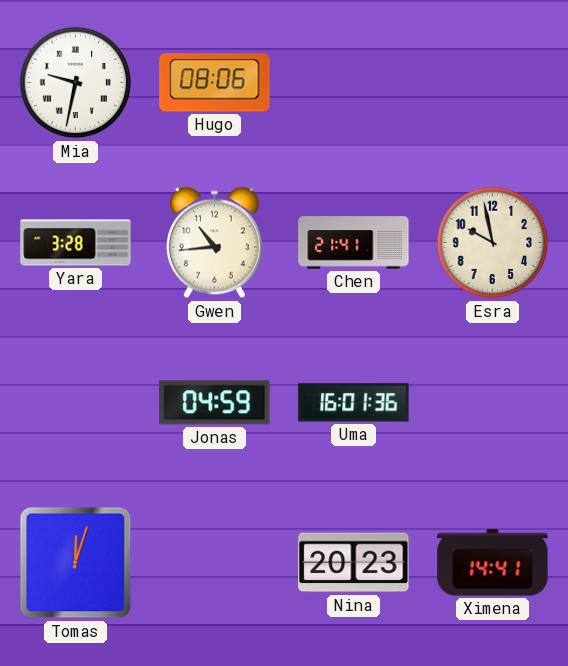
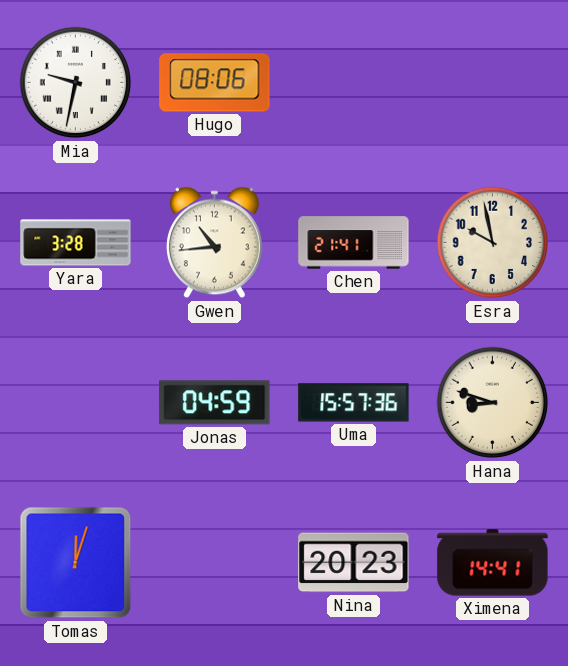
Uma: 16:01 -> 15:57 (354, 403)
Hana: none -> 8:48 (493, 403)
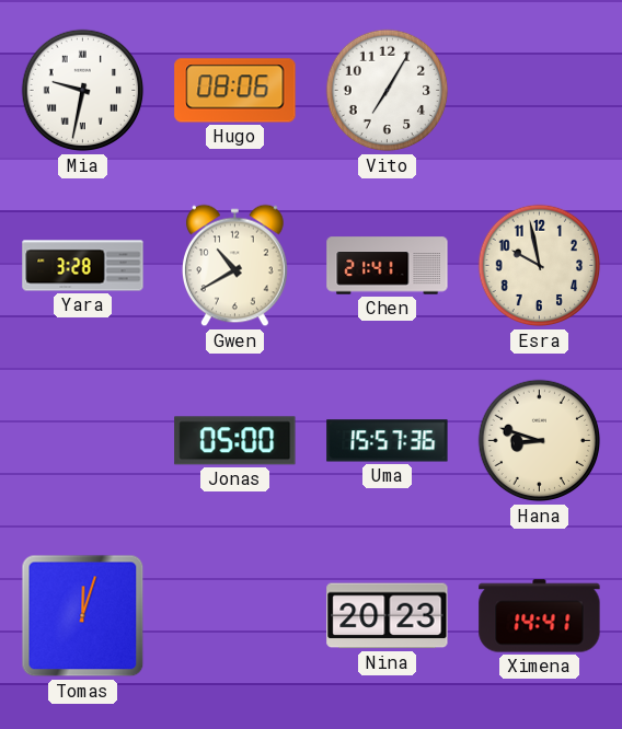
Vito: none -> 7:05 (388, 91)
Gwen: 10:44 -> 10:40 (235, 266)
Jonas: 04:59 -> 05:00 (235, 441)
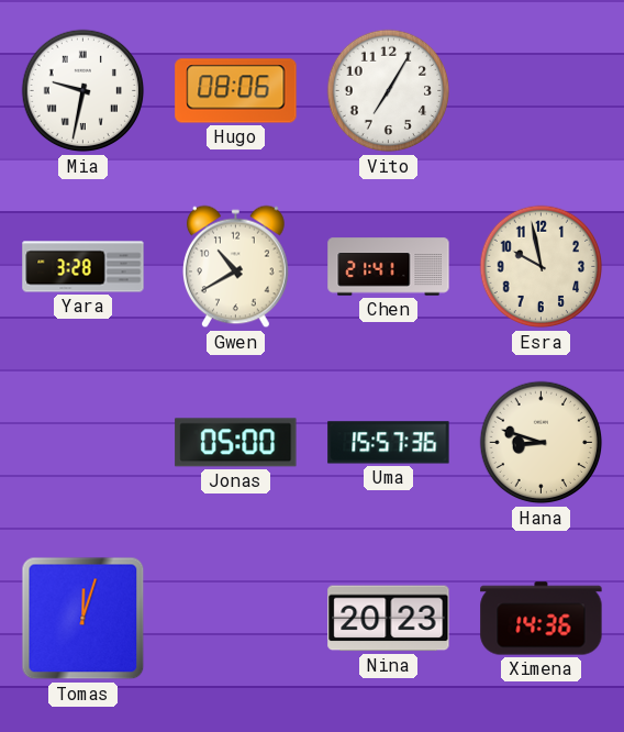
Ximena: 14:41 -> 14:36 (542, 619)
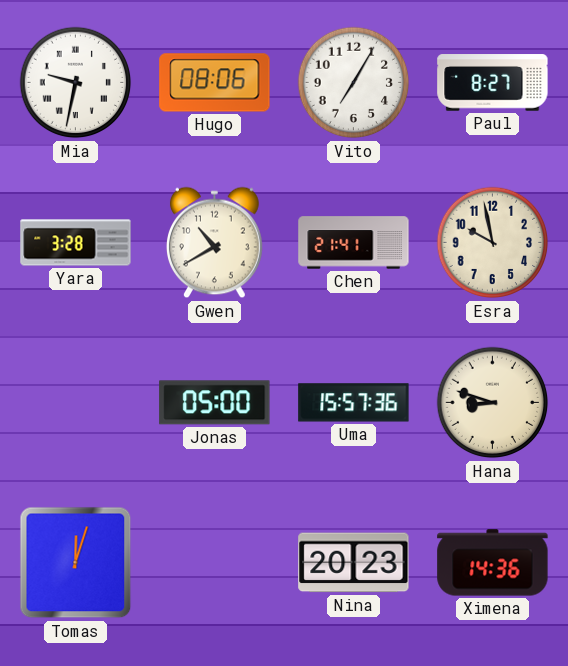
Paul: none -> 8:27 (493, 83)
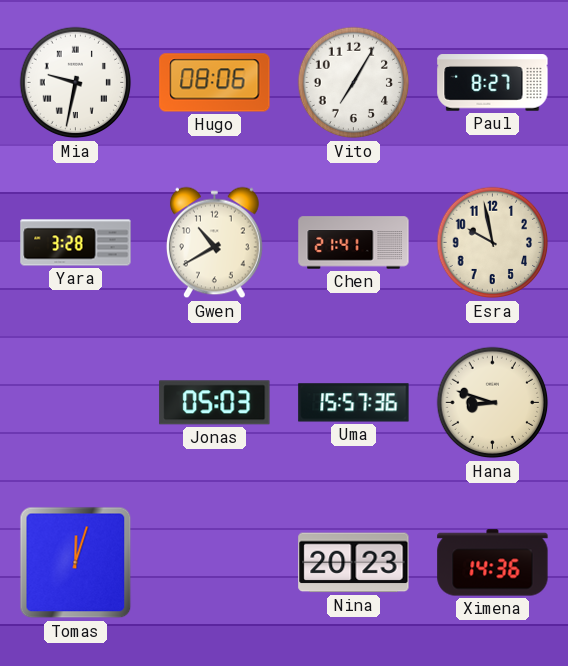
Jonas: 05:00 -> 05:03 (215, 403)
